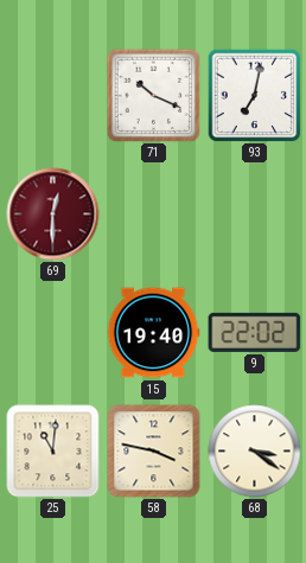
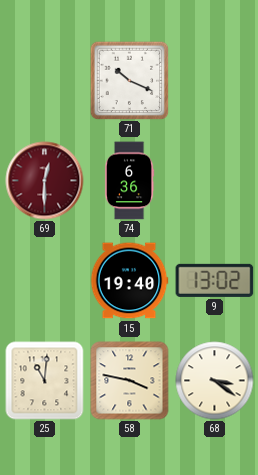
93: 7:02 -> none (254, 95)
74: none -> 6:36 (129, 181)
9: 22:02 -> 13:02 (215, 280)
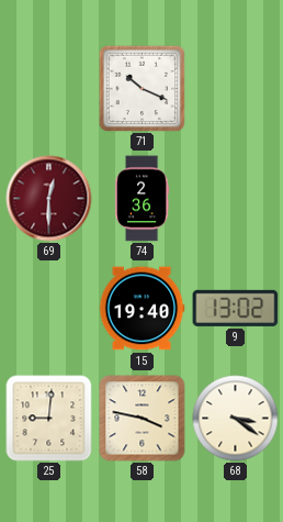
74: 6:36 -> 2:36 (141, 199)
25: 11:01 -> 9:01 (49, 419)
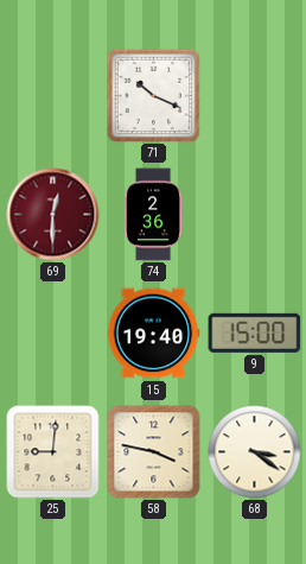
9: 13:02 -> 15:00 (255, 332)
